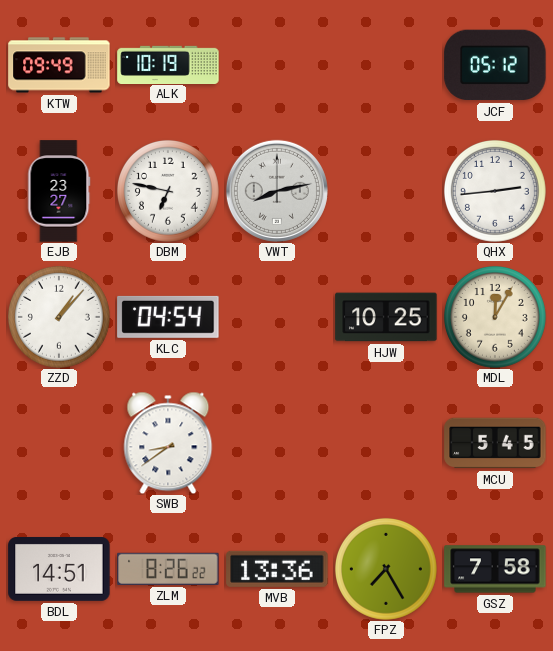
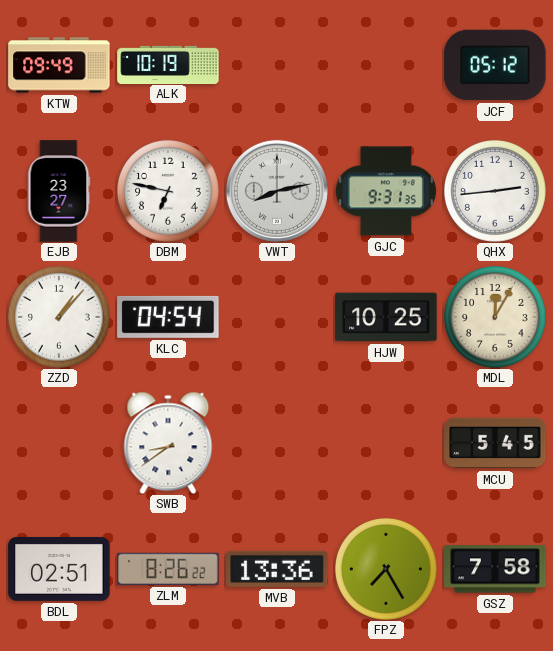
GJC: none -> 9:31 (386, 191)
BDL: 14:51 -> 02:51 (59, 569)
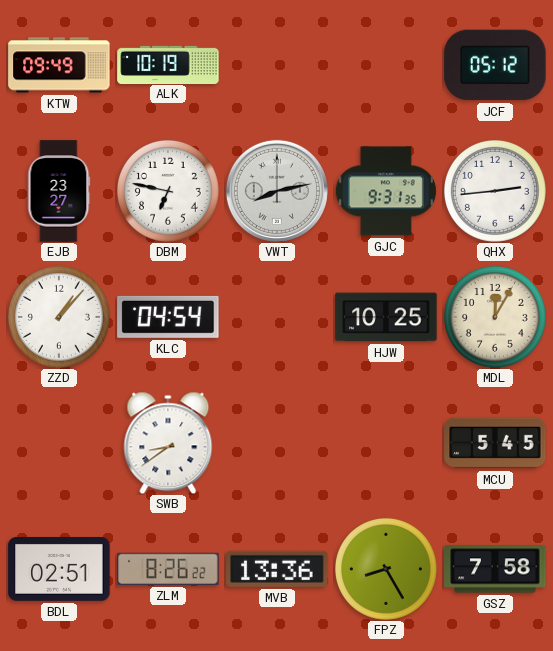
FPZ: 7:25 -> 8:25 (386, 569)
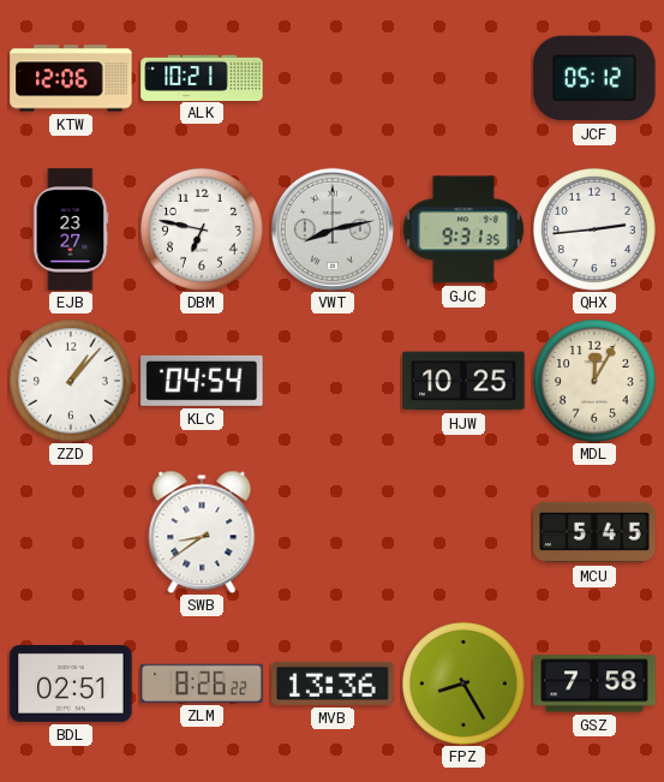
KTW: 09:49 -> 12:06 (71, 78)
ALK: 10:19 -> 10:21 (202, 77)
